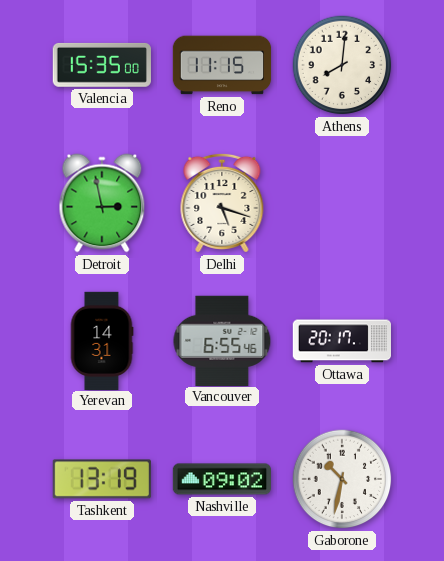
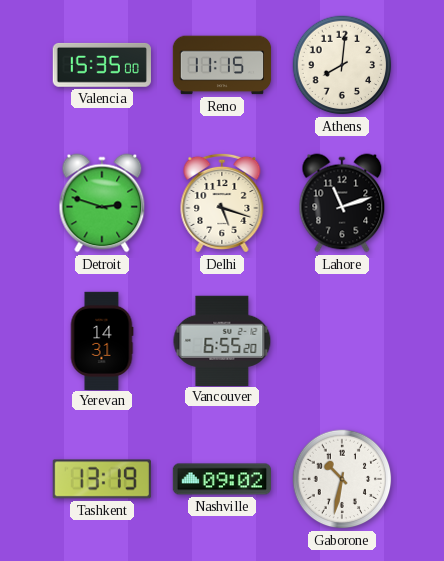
Detroit: 2:58 -> 2:48 (102, 203)
Lahore: none -> 11:12 (342, 203)
Vancouver: 6:55:46 -> 6:55:20 (222, 340)
Ottawa: 20:17 -> none (341, 341)
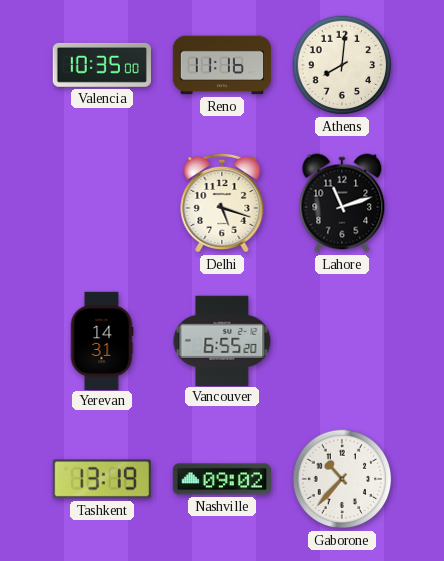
Valencia: 15:35 -> 10:35 (102, 65)
Reno: 11:15 -> 11:16 (222, 65)
Detroit: 2:48 -> none (102, 203)
Gaborone: 10:32 -> 10:37 (342, 479)
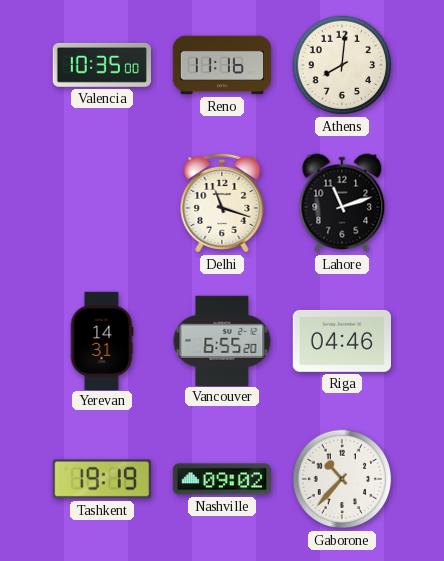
Delhi: 5:18 -> 11:18 (222, 203)
Riga: none -> 04:46 (341, 341)
Tashkent: 13:19 -> 19:19 (102, 479)
